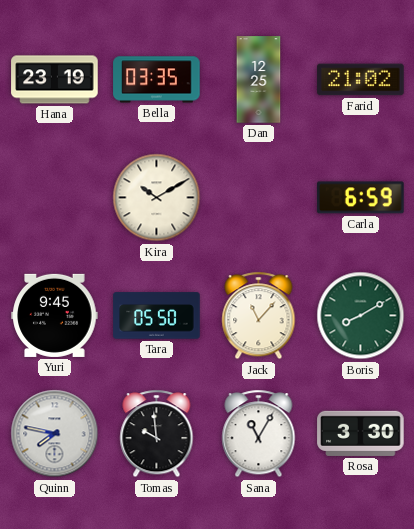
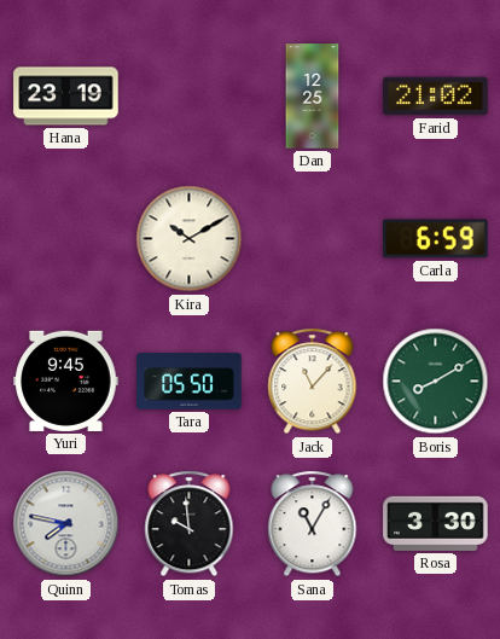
Bella: 03:35 -> none (157, 80)
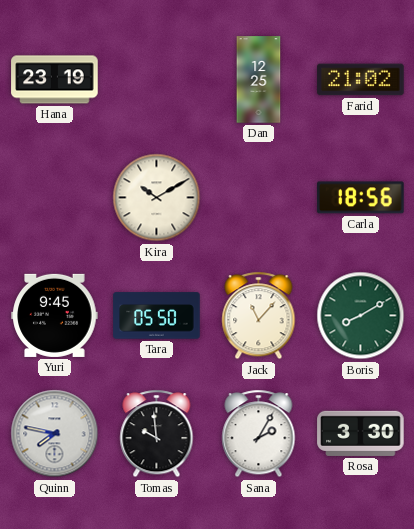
Carla: 6:59 -> 18:56 (361, 198)
Sana: 11:05 -> 2:05 (259, 434)
